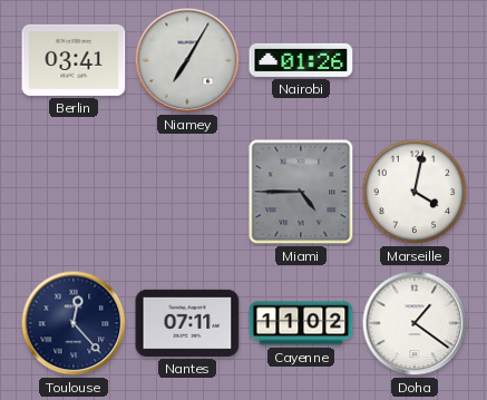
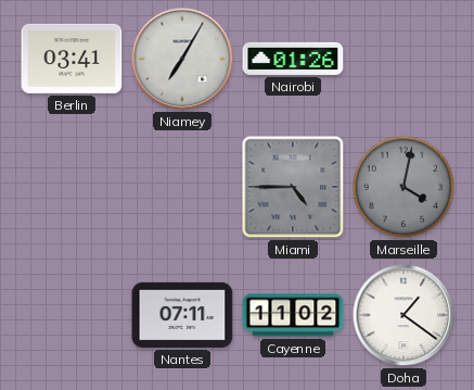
Marseille dial: white -> grey (403, 187)
Toulouse: 12:23 -> none (74, 323)
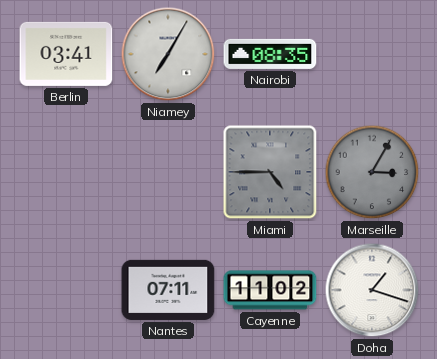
Nairobi: 01:26 -> 08:35 (270, 54)
Marseille: 4:02 -> 3:05 (372, 172)
Doha: 1:21 -> 1:18 (372, 290)
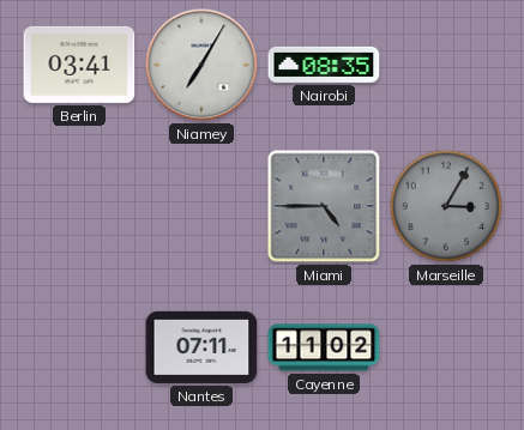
Doha: 1:18 -> none (372, 290)
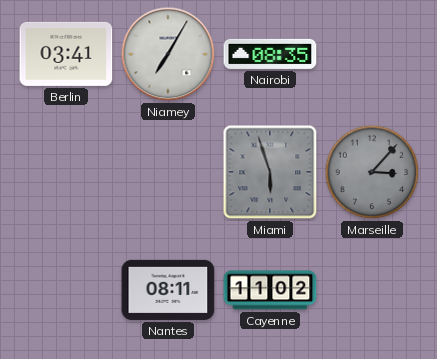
Miami: 4:45 -> 5:57 (270, 172)
Marseille: 3:05 -> 3:07 (372, 172)
Nantes: 07:11 -> 08:11 (168, 290)
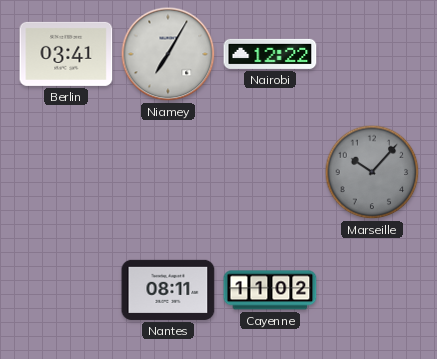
Nairobi: 08:35 -> 12:22 (270, 54)
Miami: 5:57 -> none (270, 172)
Marseille: 3:07 -> 10:07 (372, 172)
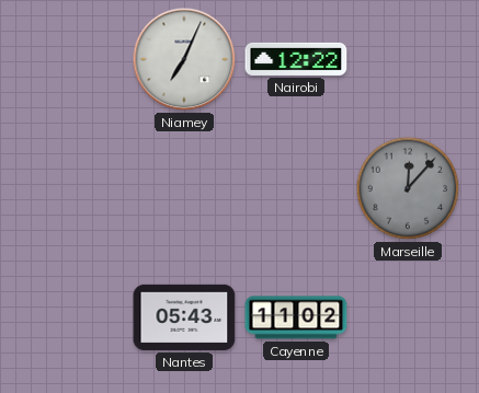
Berlin: 03:41 -> none (66, 54)
Niamey: 7:05 -> 7:04 (184, 59)
Marseille: 10:07 -> 12:07 (408, 188)
Nantes: 08:11 -> 05:43 (184, 317)
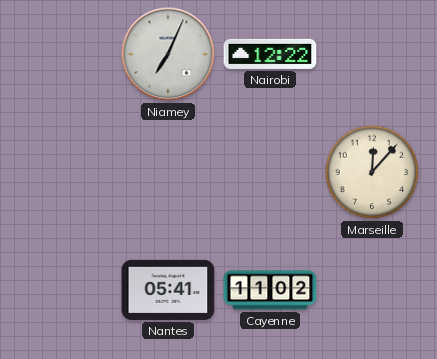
Marseille dial: grey -> cream (372, 172)
Nantes: 05:43 -> 05:41 (168, 290)
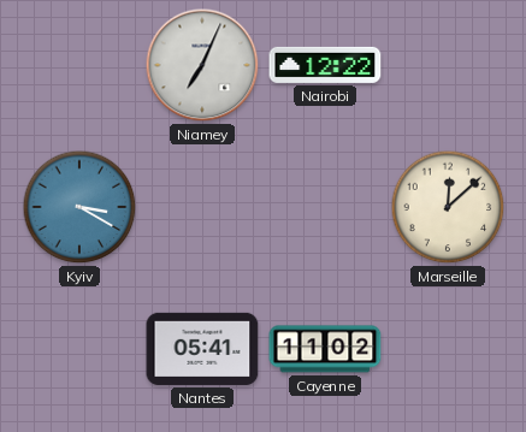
Kyiv: none -> 3:20 (79, 207)
Marseille: 12:07 -> 12:08 (448, 207)
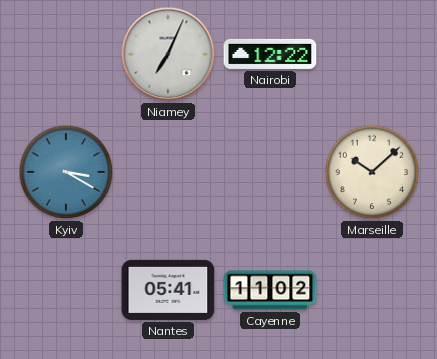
Marseille: 12:08 -> 10:08 (372, 172)
